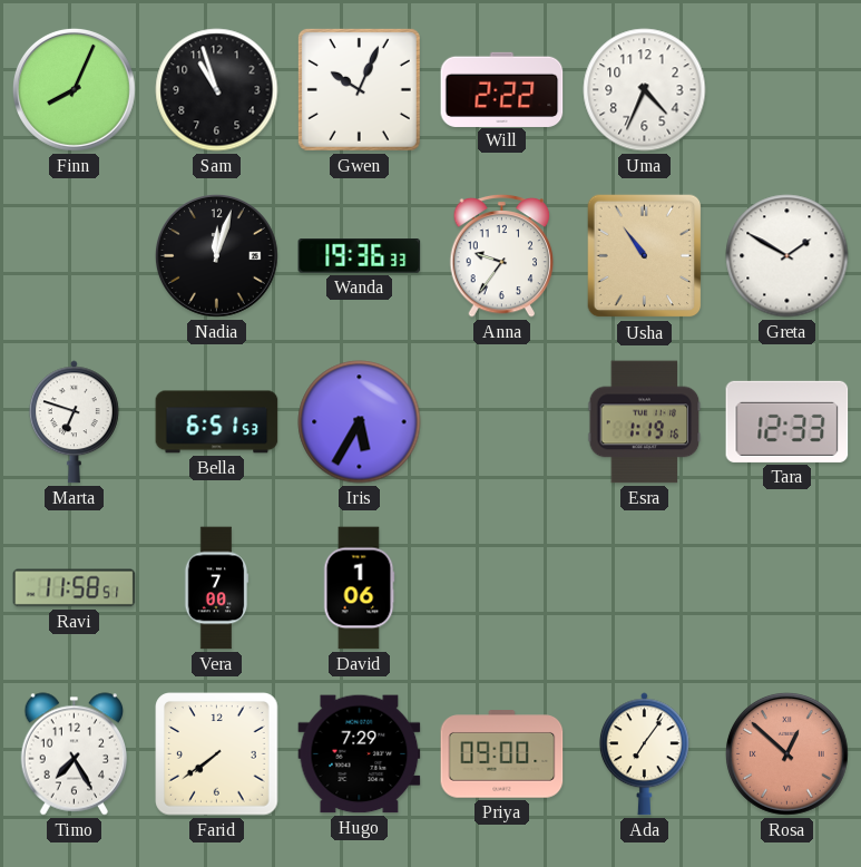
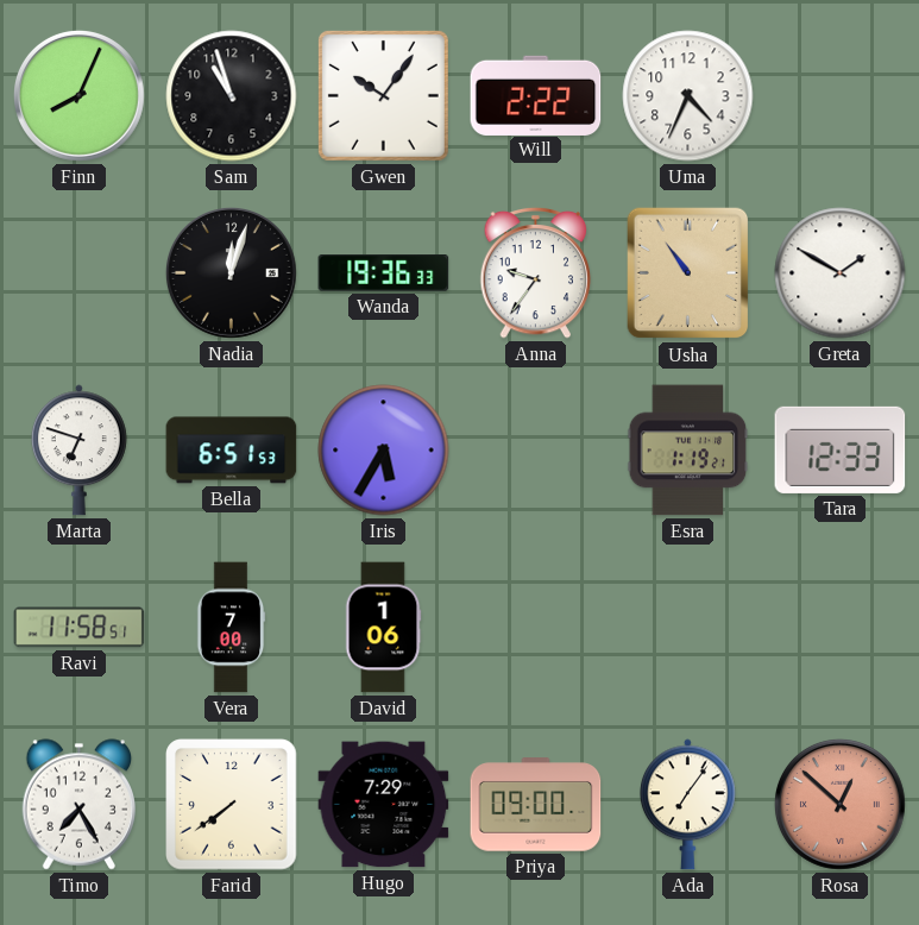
Gwen: 10:04 -> 10:06 (383, 95)
Esra: 1:19:16 -> 1:19:21 (688, 451)
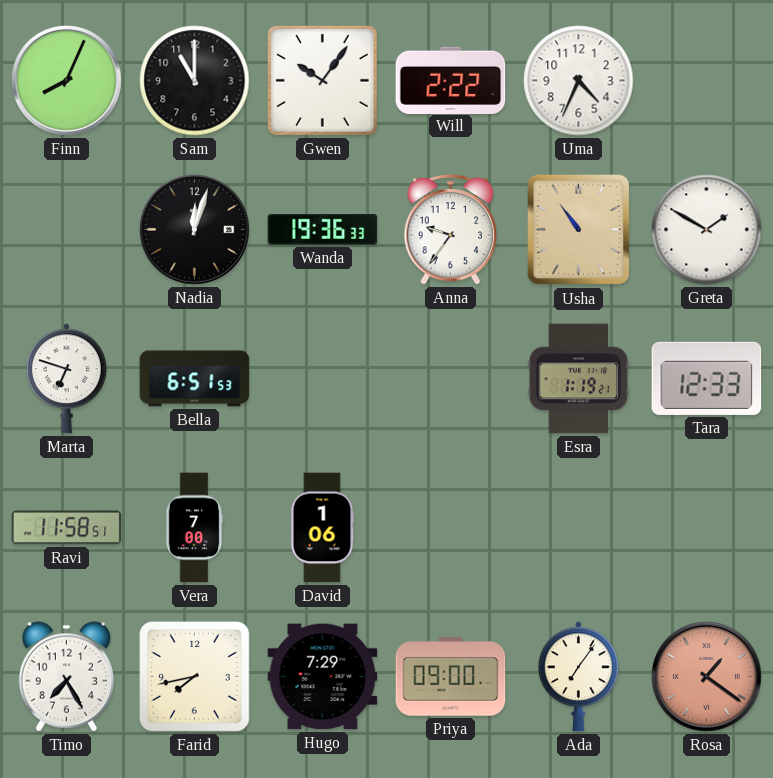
Sam: 10:57 -> 11:00 (195, 81)
Iris: 5:35 -> none (384, 451)
Farid: 7:39 -> 7:43 (195, 677)
Rosa: 12:52 -> 1:21 (706, 676)
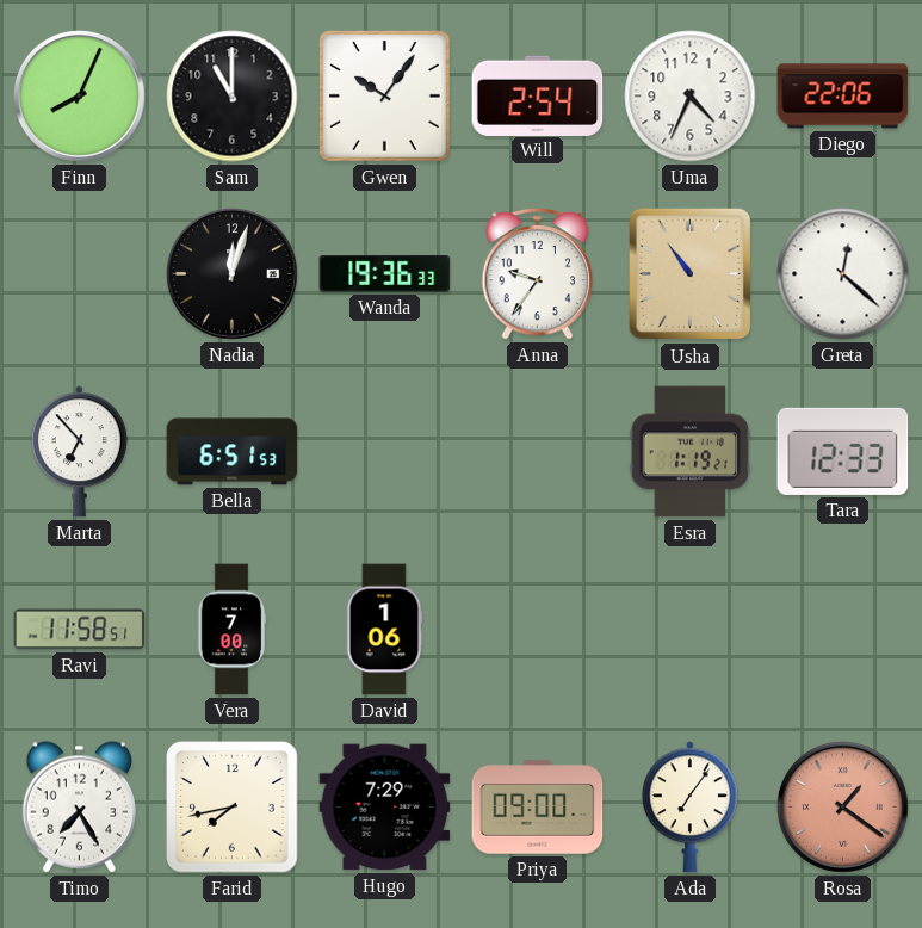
Will: 2:22 -> 2:54 (538, 95)
Diego: none -> 22:06 (843, 97)
Greta: 1:50 -> 12:22 (843, 274)
Marta: 6:48 -> 6:53 (79, 452)
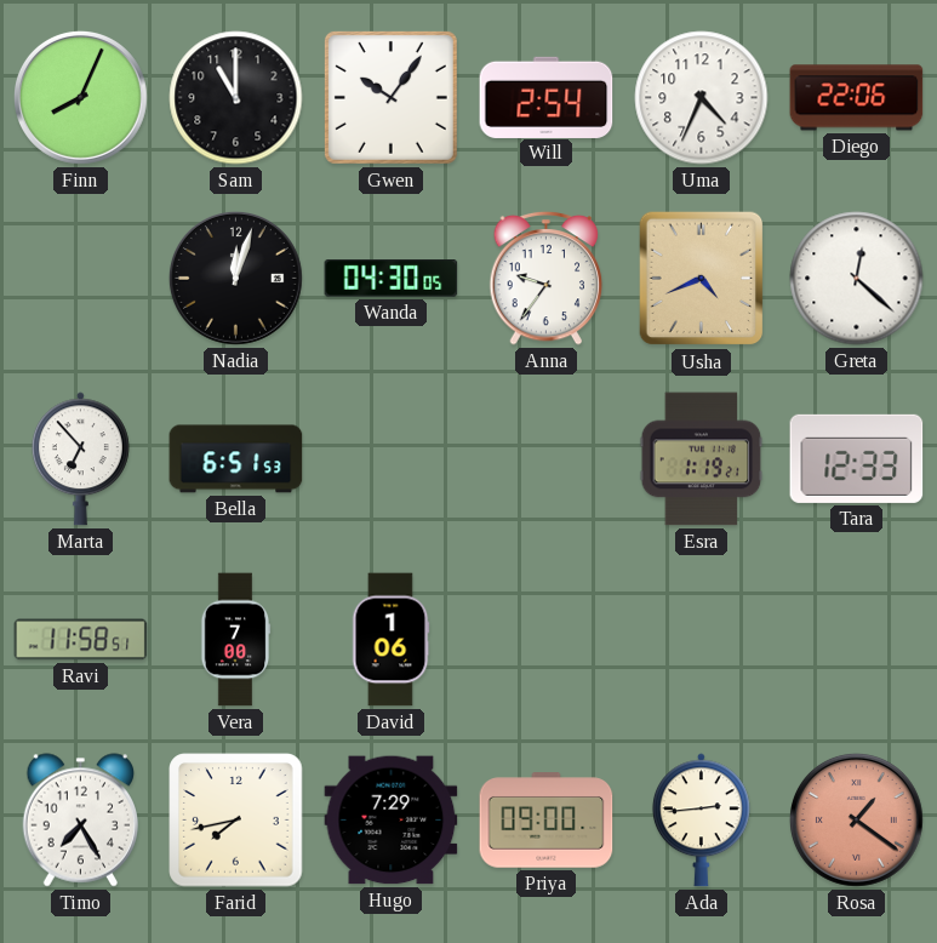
Wanda: 19:36 -> 04:30 (392, 279)
Usha: 10:54 -> 4:41 (702, 279)
Ada: 7:06 -> 2:44 (701, 821)
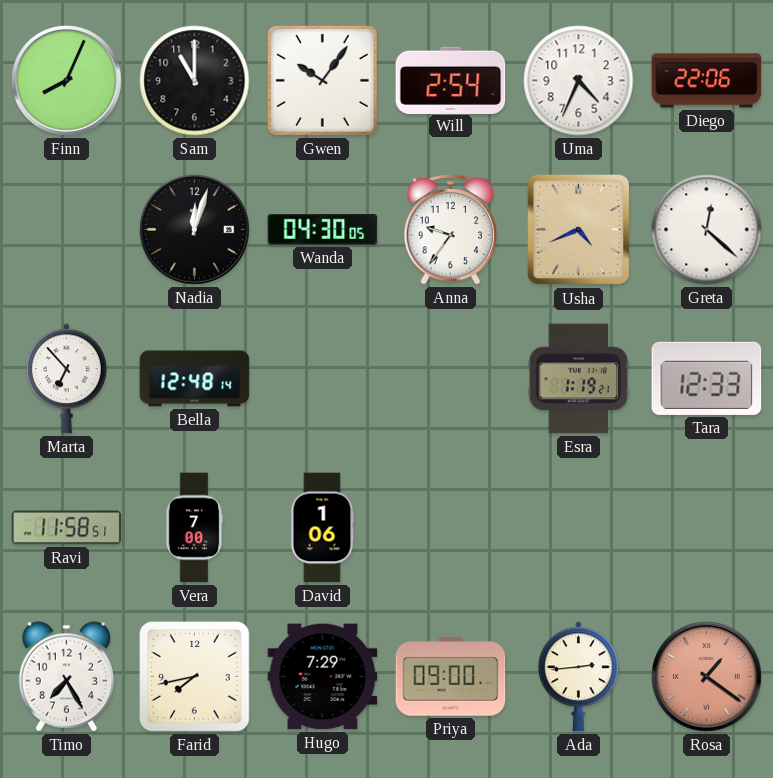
Bella: 6:51 -> 12:48 (195, 379)
